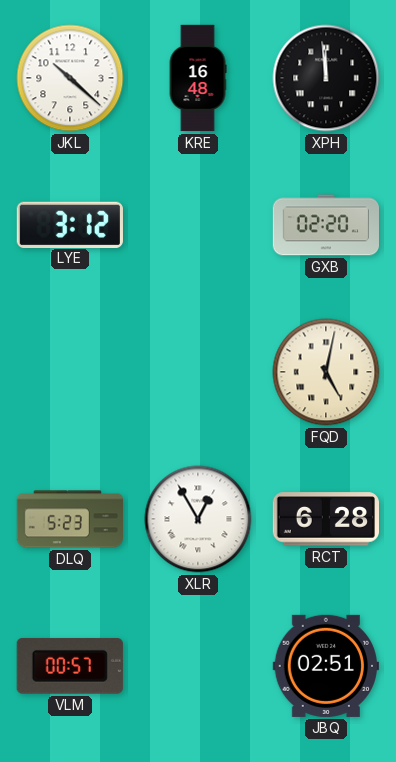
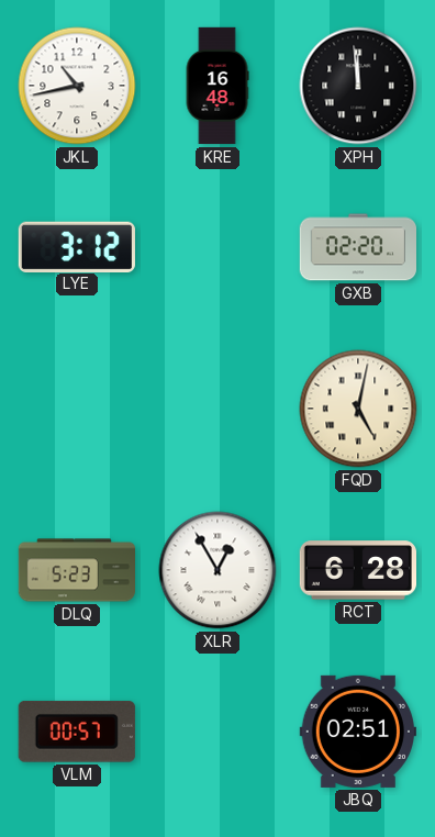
JKL: 10:22 -> 10:43 (77, 86)
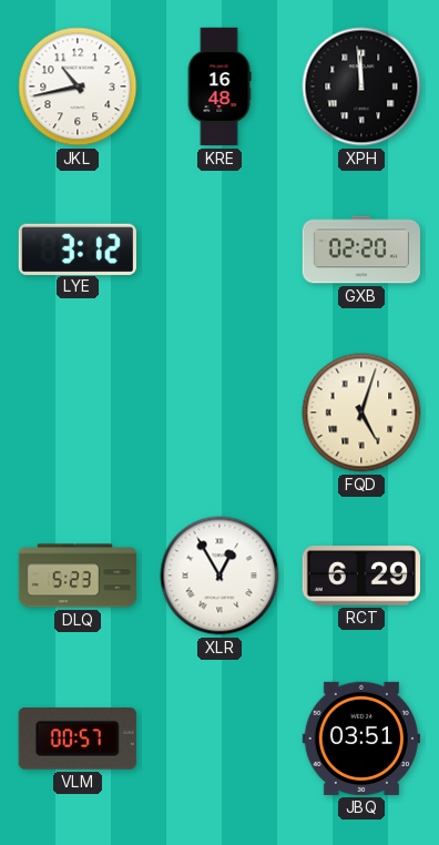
FQD: 5:02 -> 5:03 (361, 413)
RCT: 6:28 -> 6:29 (360, 576)
JBQ: 02:51 -> 03:51 (361, 739)
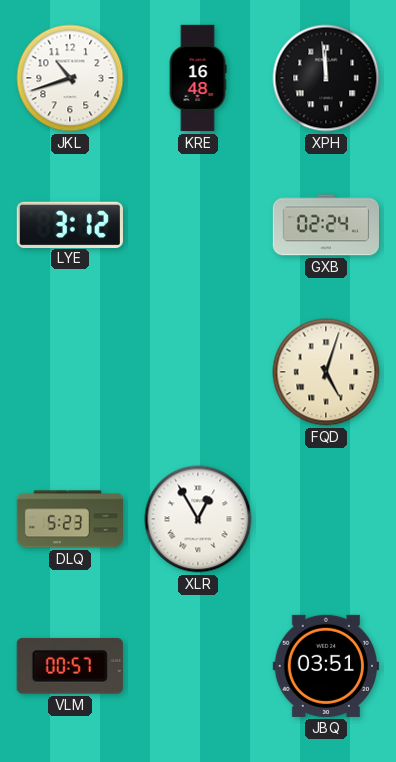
JKL: 10:43 -> 10:42 (70, 78)
GXB: 02:20 -> 02:24 (325, 225)
RCT: 6:29 -> none (360, 576)
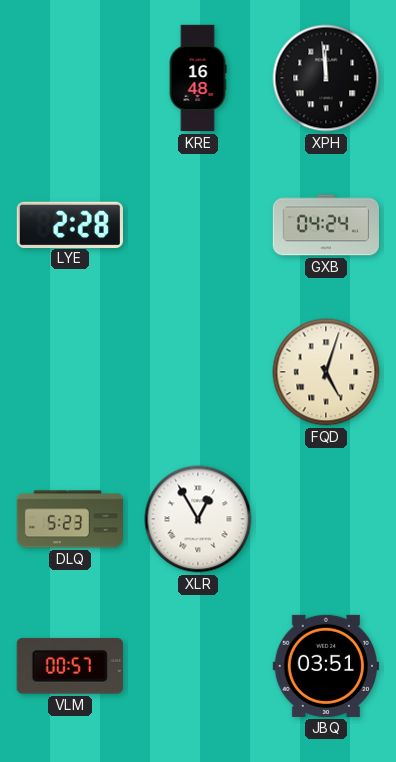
JKL: 10:42 -> none (70, 78)
LYE: 3:12 -> 2:28 (70, 224)
GXB: 02:24 -> 04:24 (325, 225)
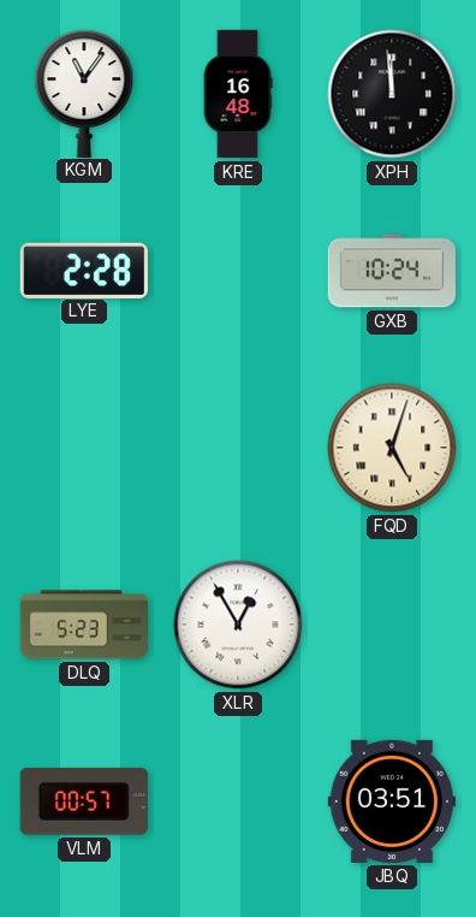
KGM: none -> 11:06 (84, 93)
GXB: 04:24 -> 10:24 (391, 271)
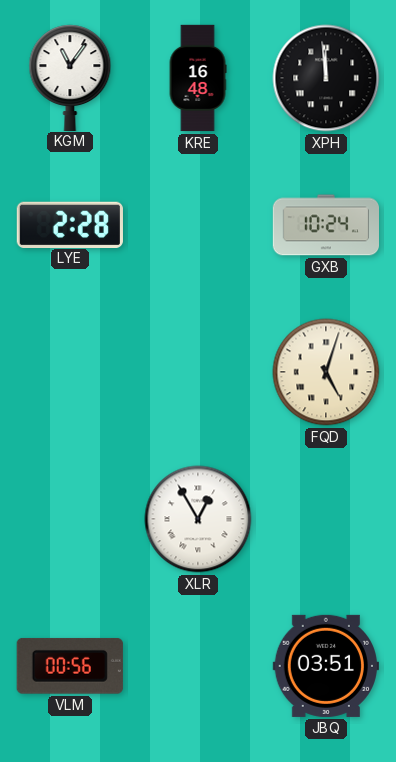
DLQ: 5:23 -> none (83, 625)
VLM: 00:57 -> 00:56 (70, 666)
